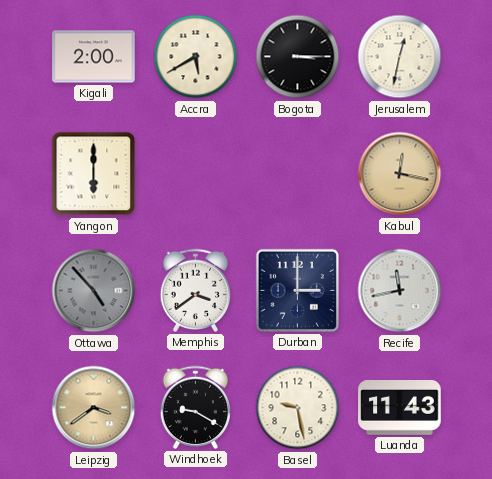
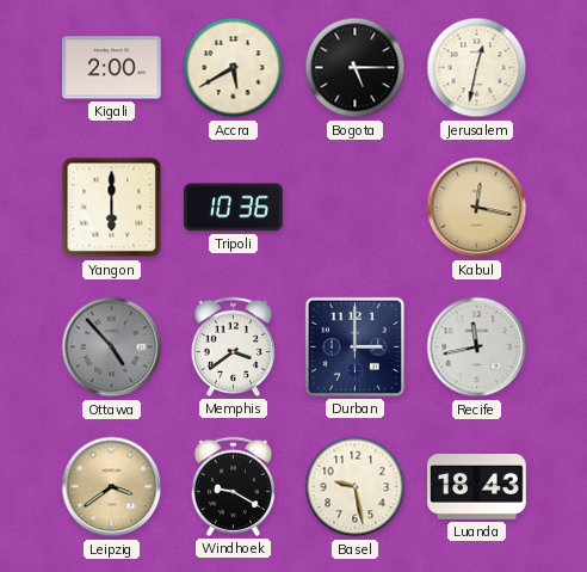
Bogota: 3:15 -> 5:15 (356, 68)
Tripoli: none -> 10:36 (234, 208)
Luanda: 11:43 -> 18:43 (477, 487)
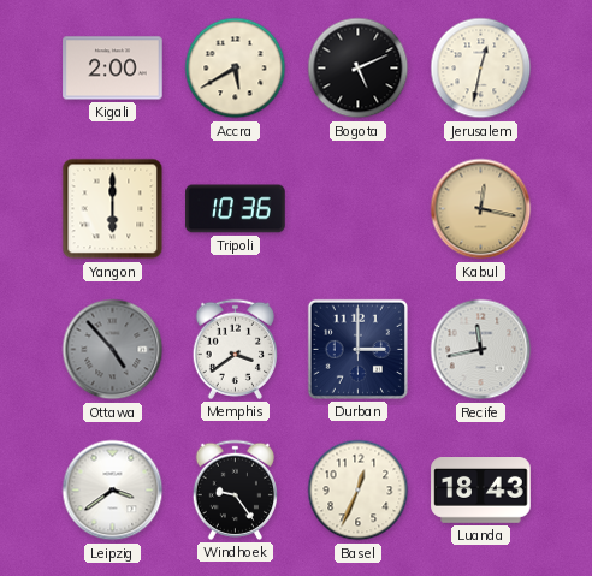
Bogota: 5:15 -> 5:11 (359, 69)
Leipzig dial: champagne -> white (113, 491)
Windhoek: 9:20 -> 9:24 (235, 489)
Basel: 9:28 -> 12:34 (359, 491)
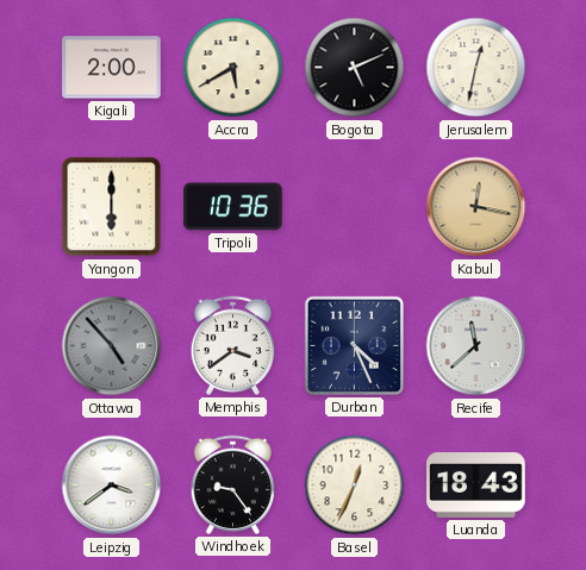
Durban: 3:00 -> 4:26 (354, 345)
Recife: 11:43 -> 11:38 (476, 346)
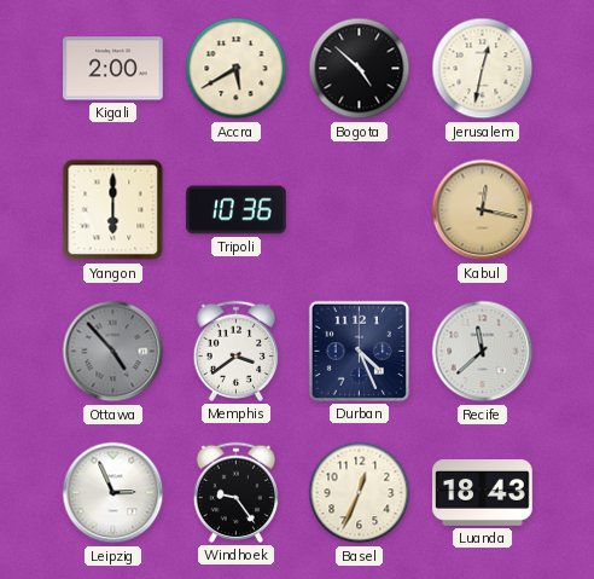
Bogota: 5:11 -> 4:52 (360, 69)
Leipzig: 3:39 -> 2:56 (113, 493)
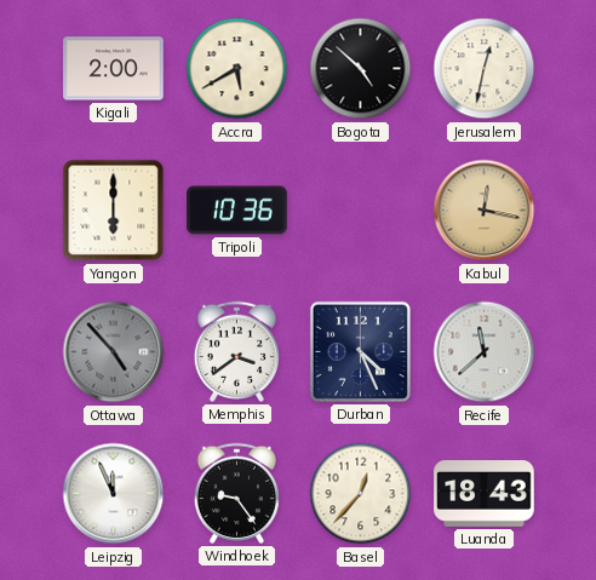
Leipzig: 2:56 -> 11:56 (114, 494)
Basel: 12:34 -> 12:37 (361, 494)
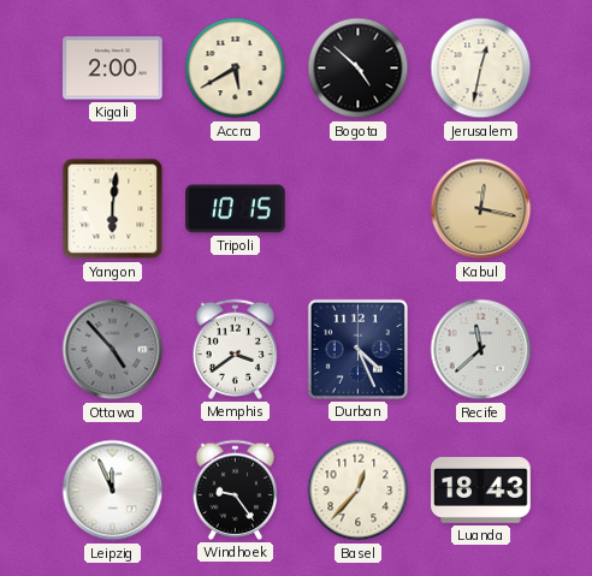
Yangon: 6:00 -> 6:01 (113, 209)
Tripoli: 10:36 -> 10:15 (236, 209)
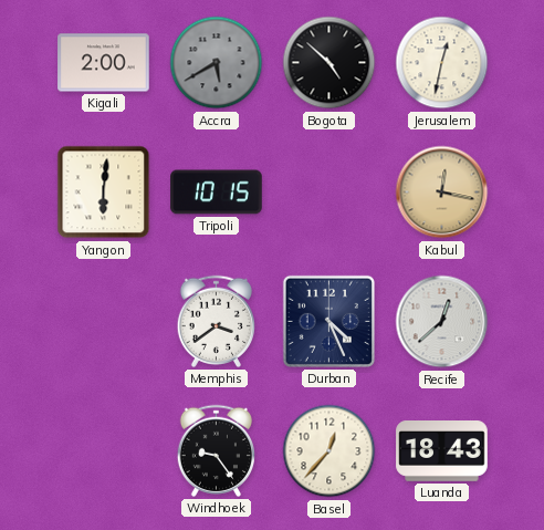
Accra dial: cream -> grey (217, 63)
Ottawa: 4:53 -> none (113, 350)
Recife: 11:38 -> 12:38 (442, 322)
Leipzig: 11:56 -> none (113, 491)
